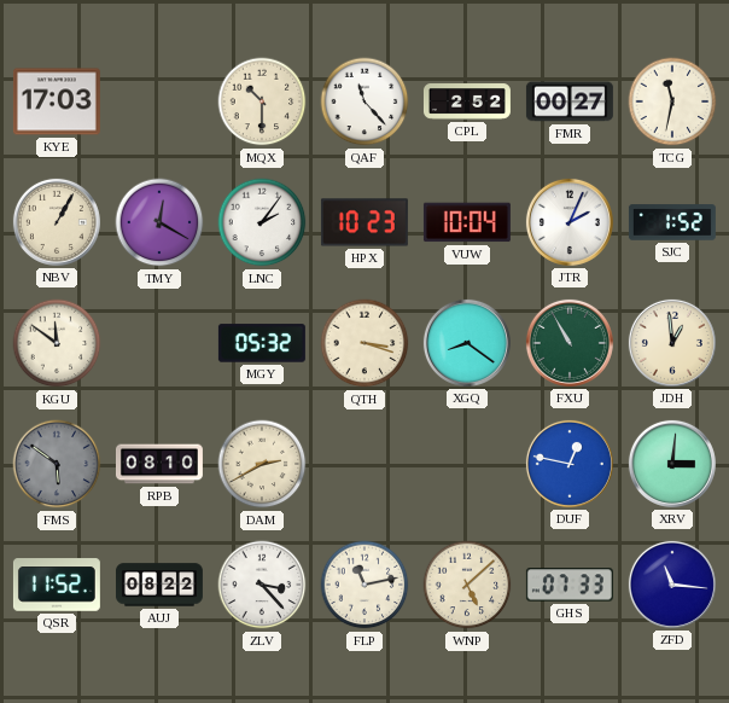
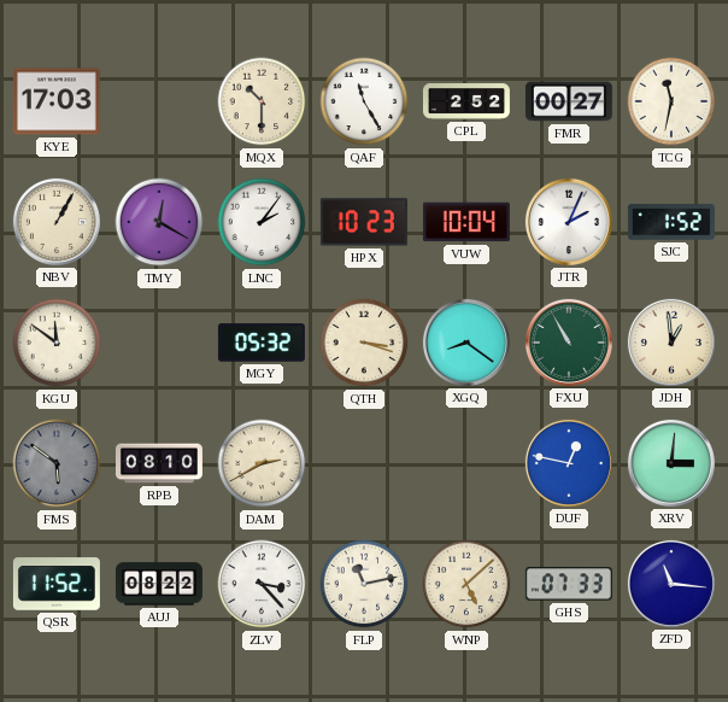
QAF: 11:23 -> 11:25 (364, 101)
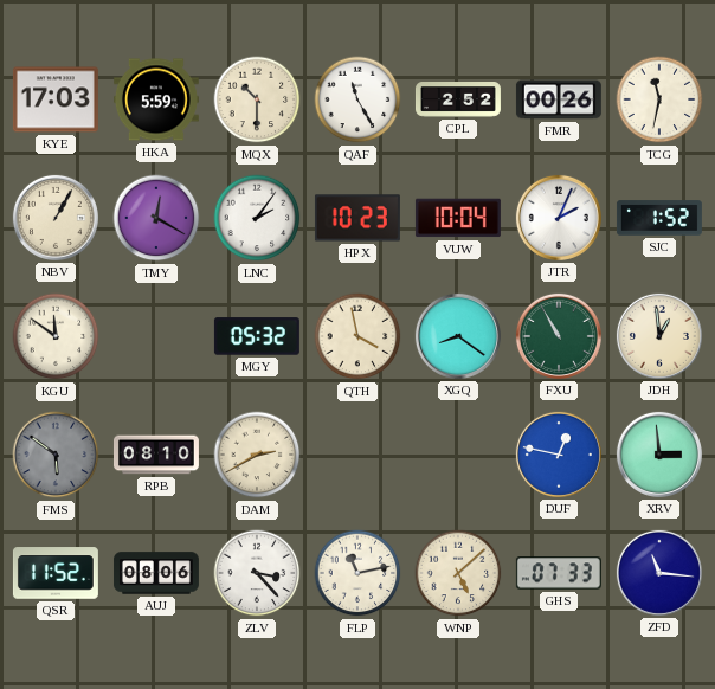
HKA: none -> 5:59 (156, 99)
FMR: 00:27 -> 00:26 (559, 99)
QTH: 3:18 -> 3:58 (358, 336)
XRV: 3:01 -> 2:59 (659, 455)
AUJ: 08:22 -> 08:06 (156, 573)
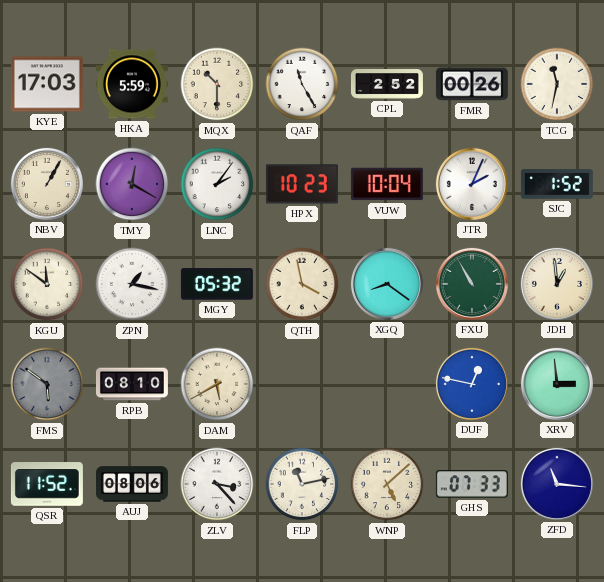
ZPN: none -> 1:17 (132, 284)
DAM: 2:40 -> 5:40 (217, 384)
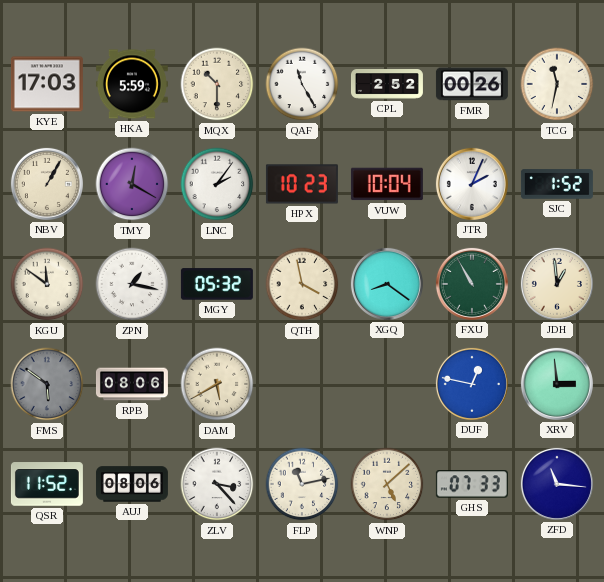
RPB: 08:10 -> 08:06 (132, 384)
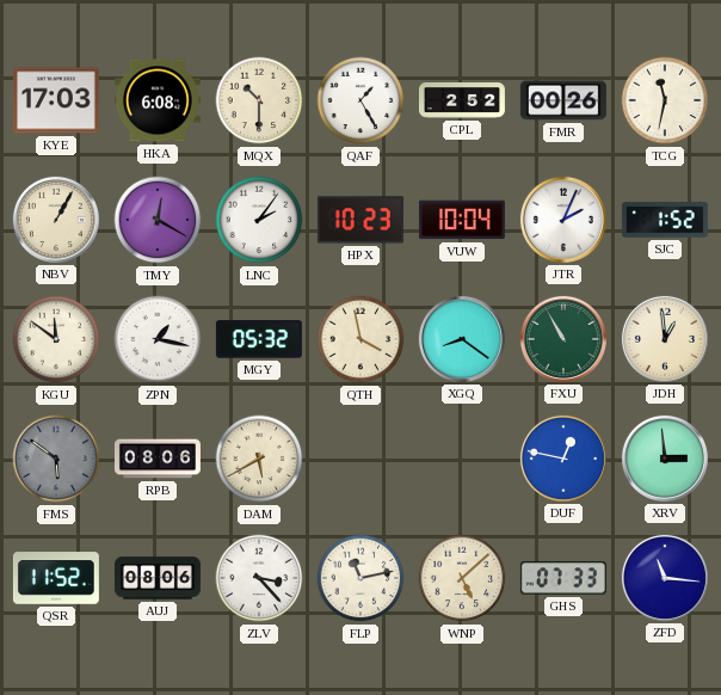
HKA: 5:59 -> 6:08 (158, 100)
QAF: 11:25 -> 1:25 (360, 100)
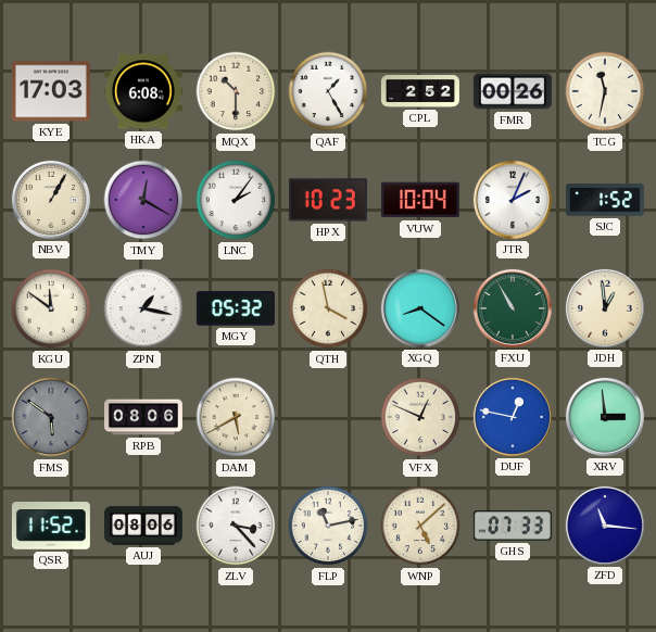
VFX: none -> 12:49 (420, 417)
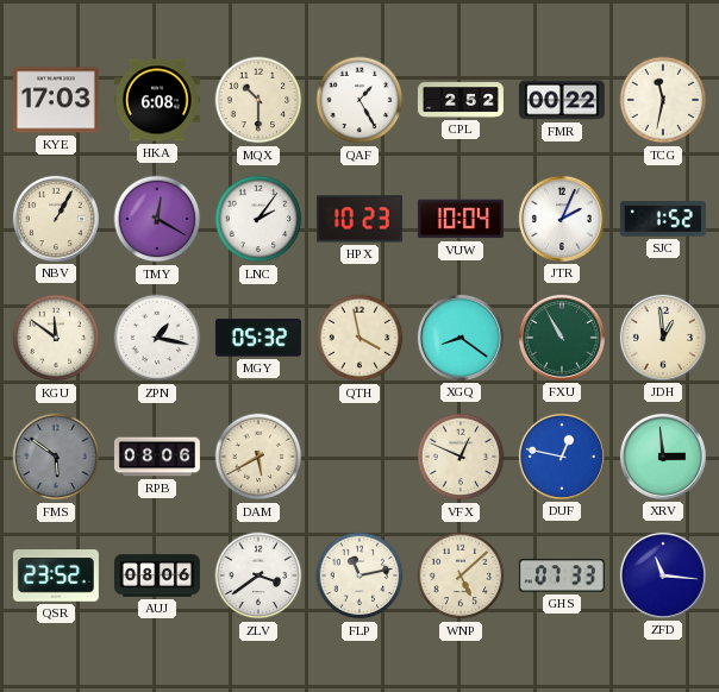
FMR: 00:26 -> 00:22 (562, 100)
QSR: 11:52 -> 23:52 (56, 575)
ZLV: 3:23 -> 3:39 (258, 575)
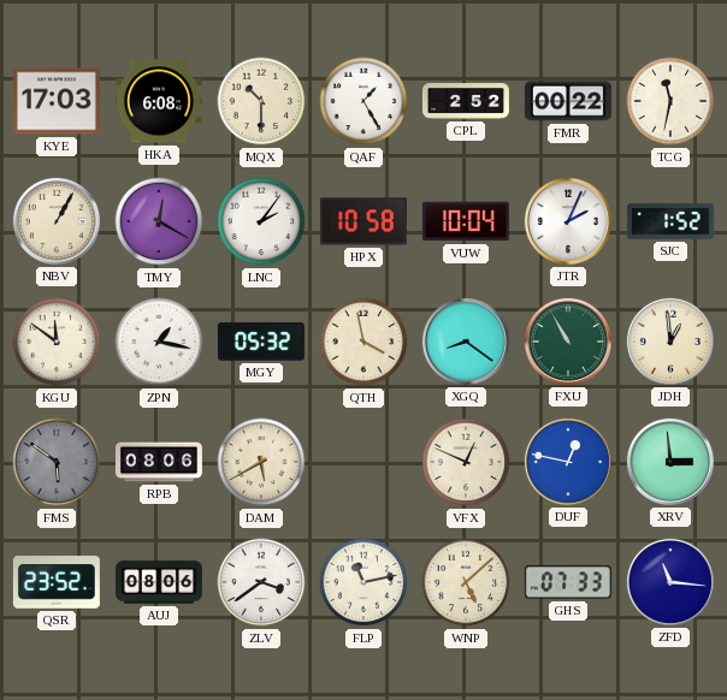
HPX: 10:23 -> 10:58 (363, 221)
